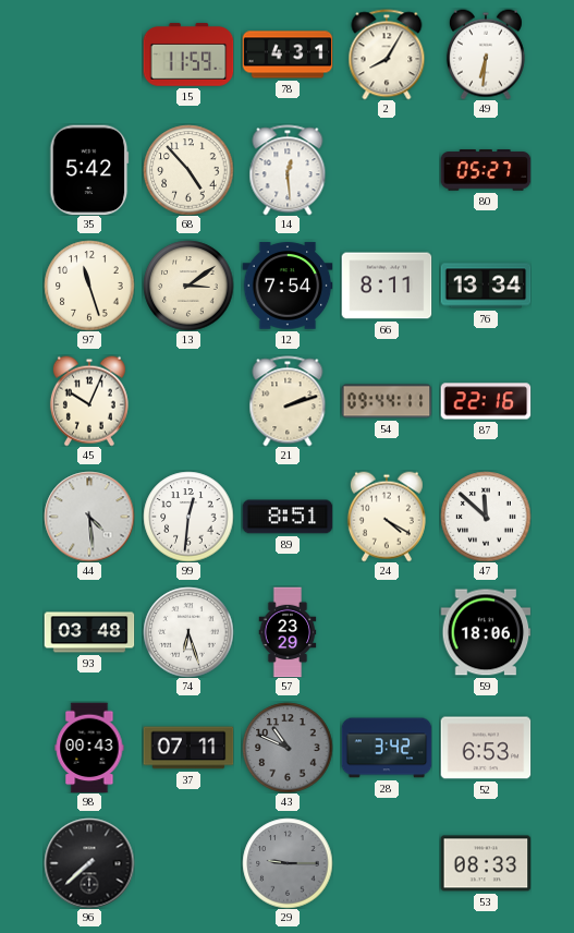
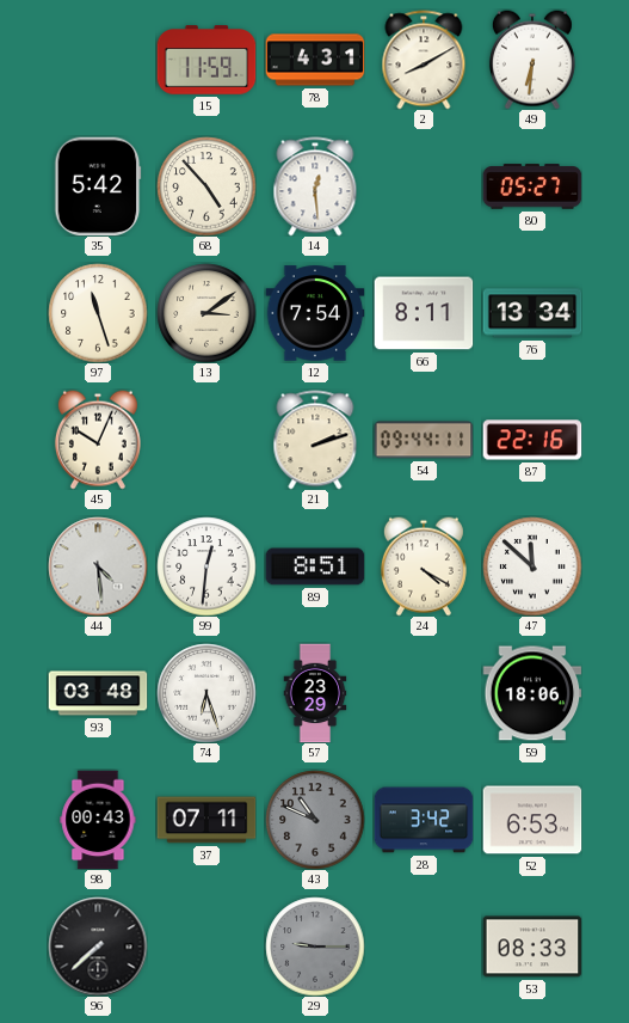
2: 8:05 -> 8:10 (424, 60)
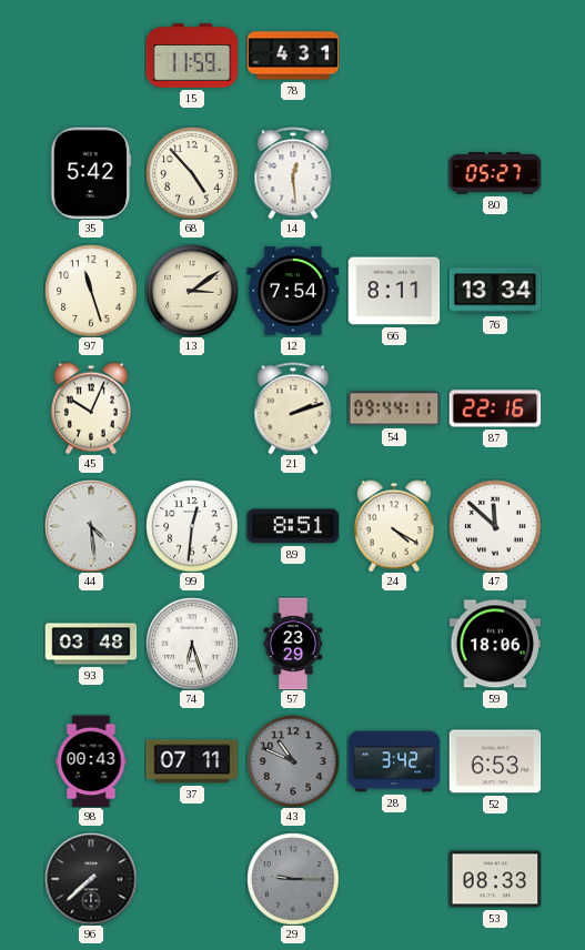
2: 8:10 -> none (424, 60)
49: 6:31 -> none (532, 60)
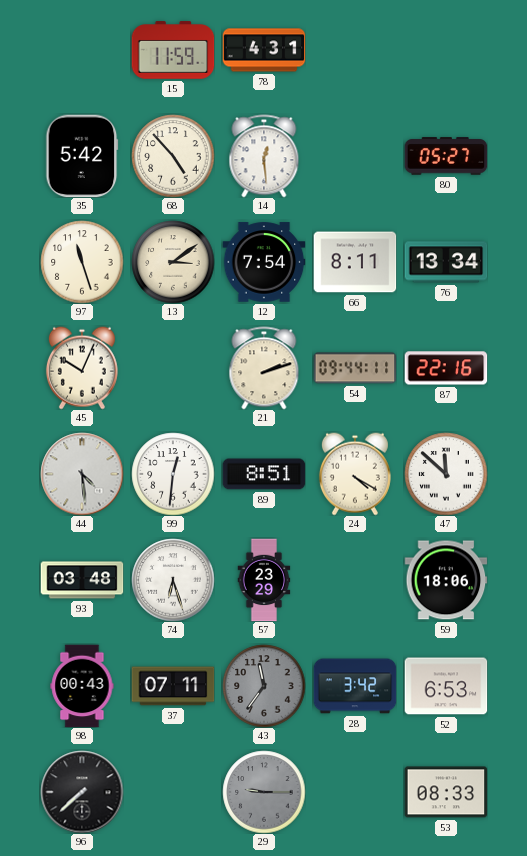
43: 10:49 -> 11:36 (264, 686)
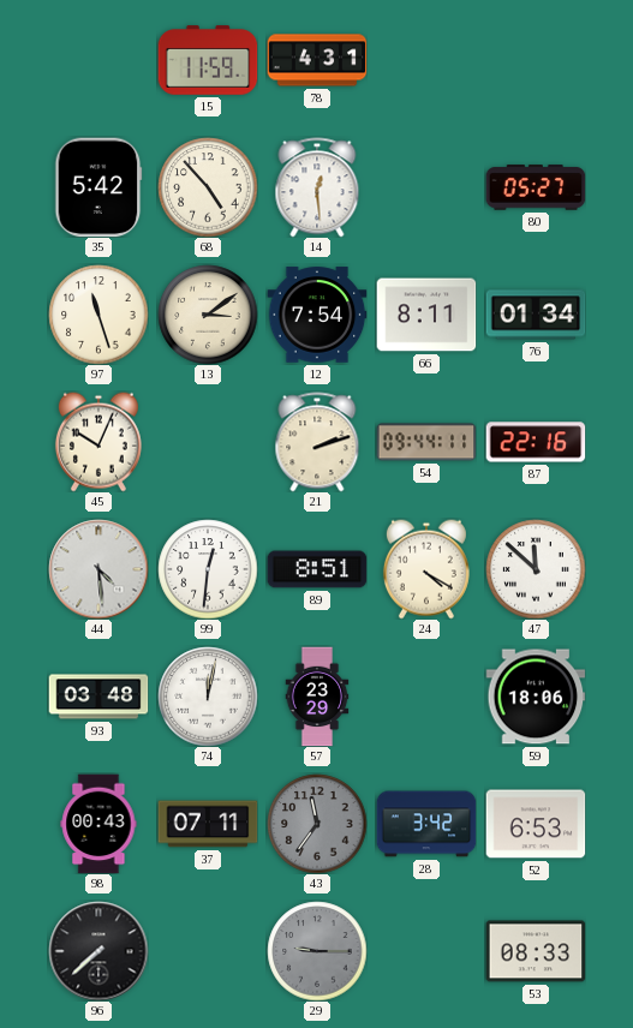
76: 13:34 -> 01:34 (536, 315)
74: 6:27 -> 12:02 (208, 697)
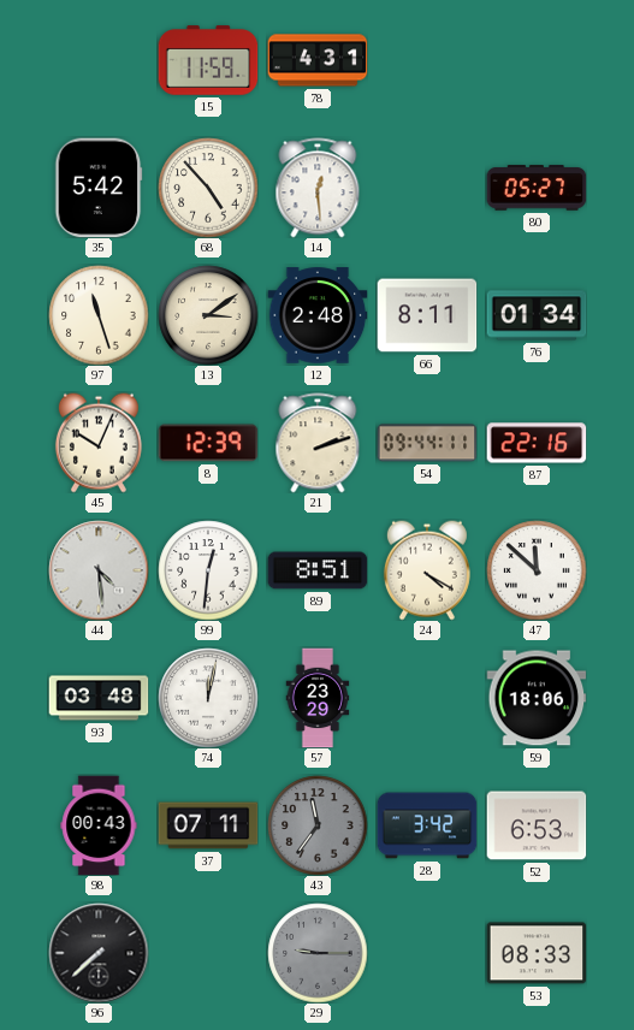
12: 7:54 -> 2:48 (318, 315)
8: none -> 12:39 (208, 443)
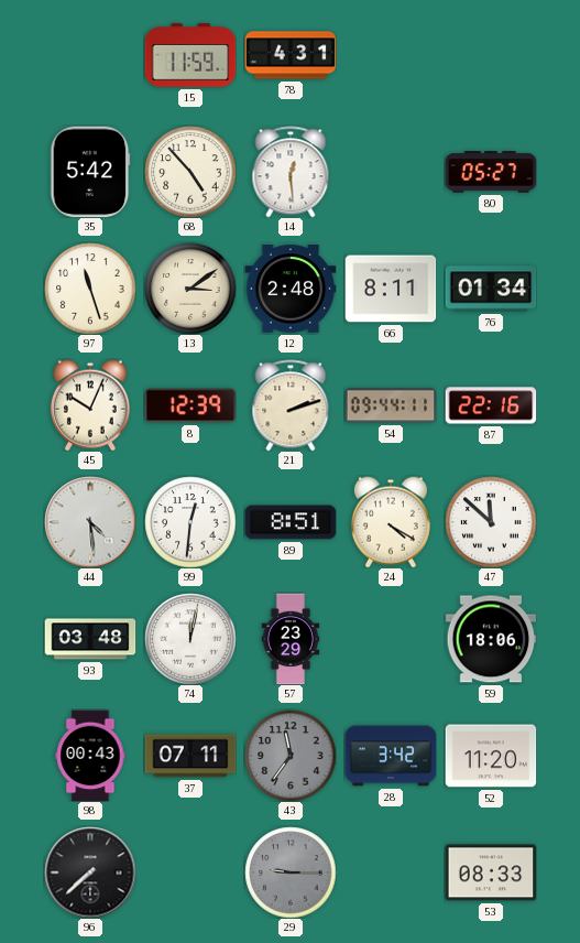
52: 6:53 -> 11:20 (491, 756)
